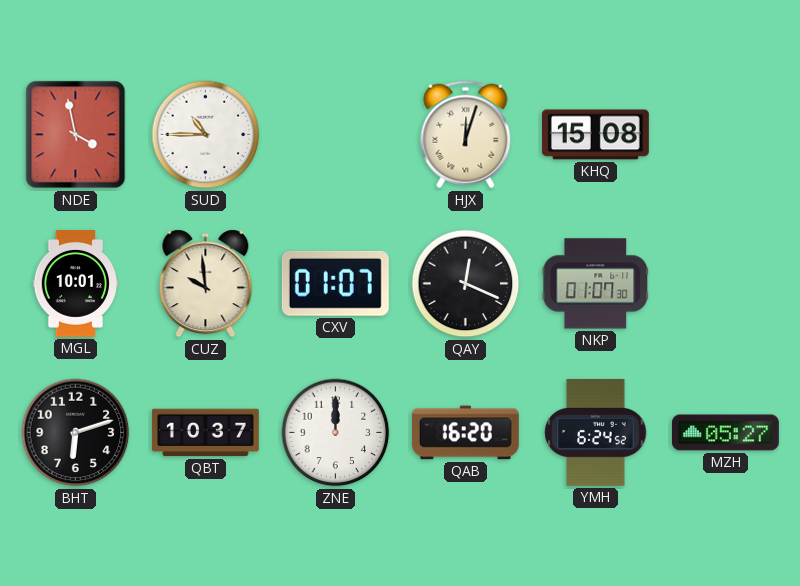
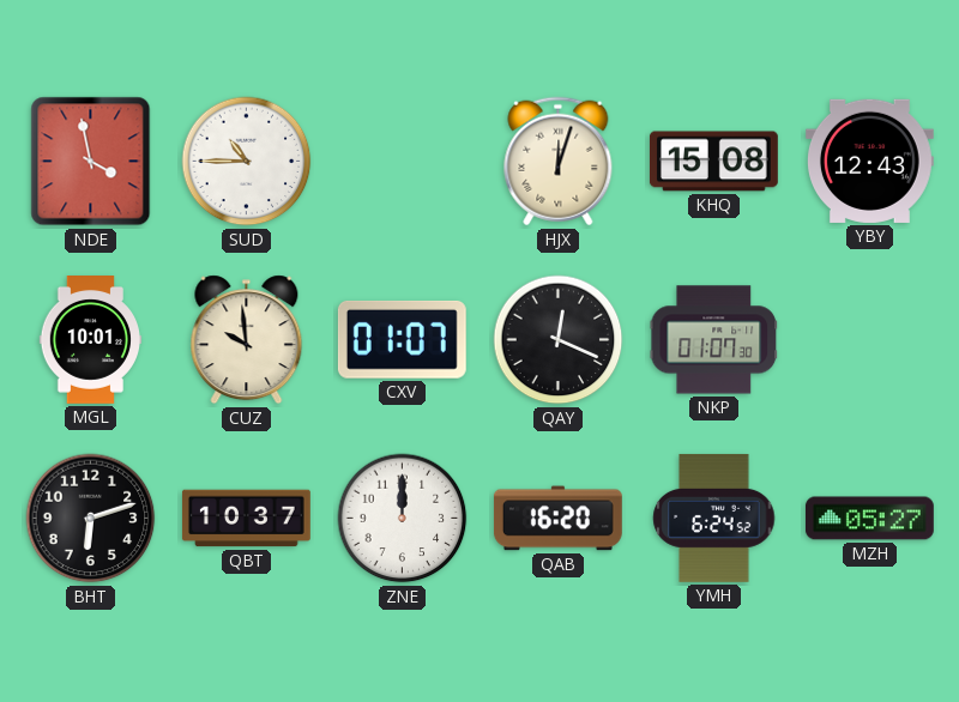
YBY: none -> 12:43 (869, 161)
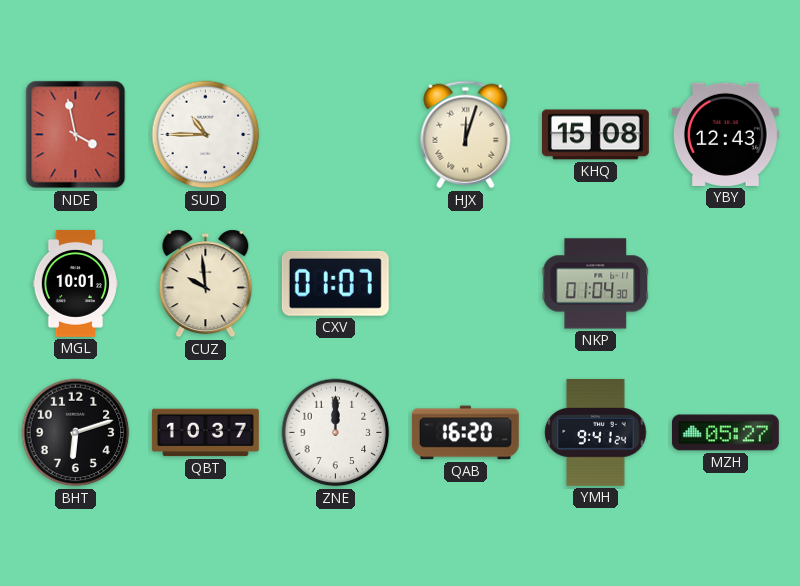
QAY: 12:19 -> none (559, 340)
NKP: 01:07 -> 01:04 (596, 284)
YMH: 6:24 -> 9:41 (596, 432)
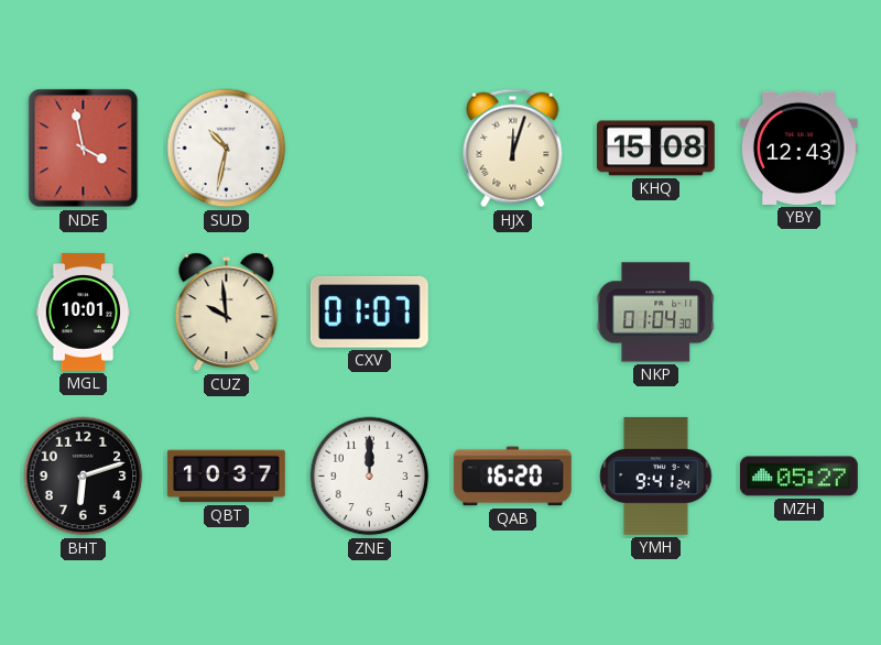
SUD: 10:45 -> 10:32 (227, 149)
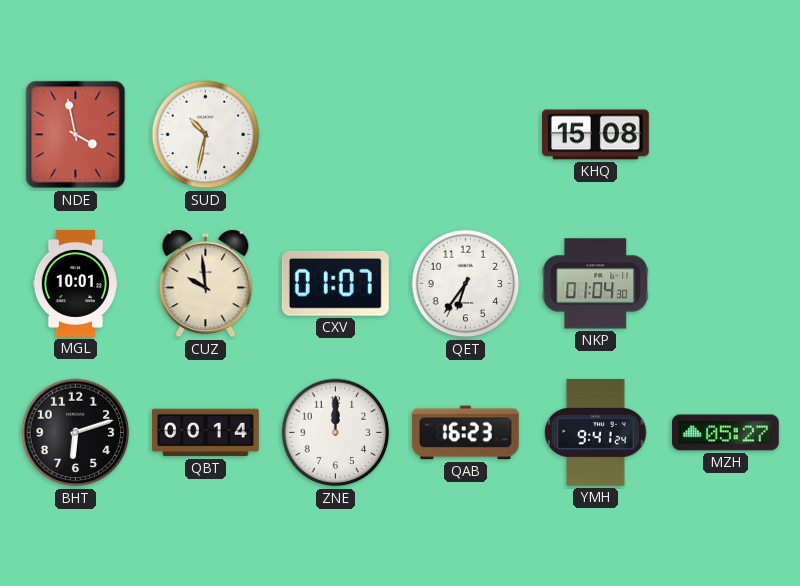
HJX: 12:03 -> none (513, 149)
YBY: 12:43 -> none (798, 147)
QET: none -> 6:36 (466, 284)
QBT: 10:37 -> 00:14 (205, 433)
QAB: 16:20 -> 16:23 (465, 433)
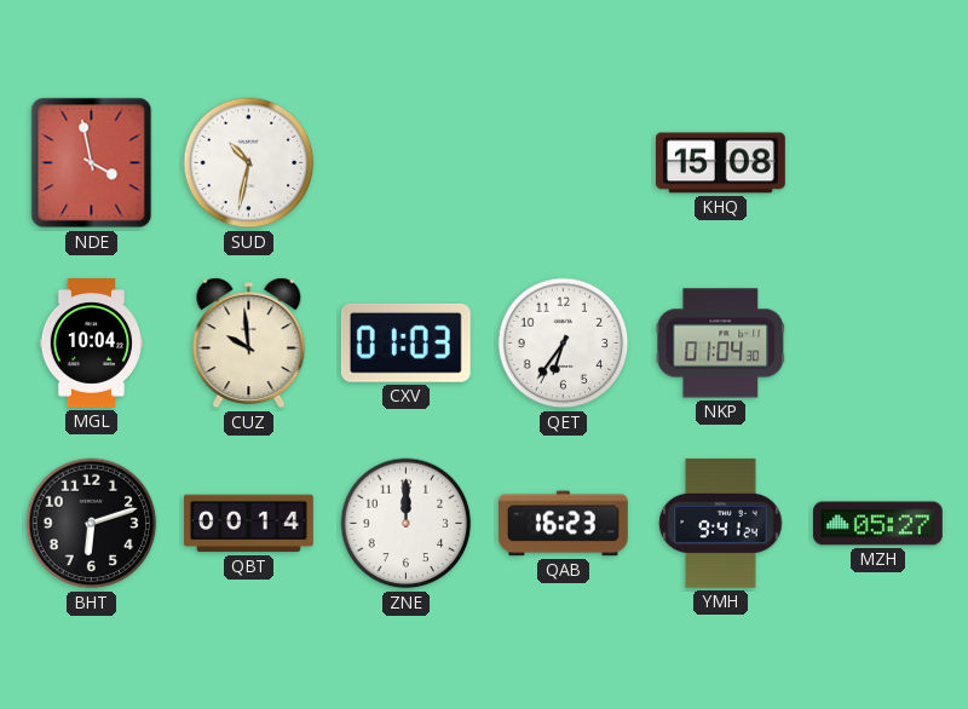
MGL: 10:01 -> 10:04 (92, 344)
CXV: 01:07 -> 01:03 (405, 342)
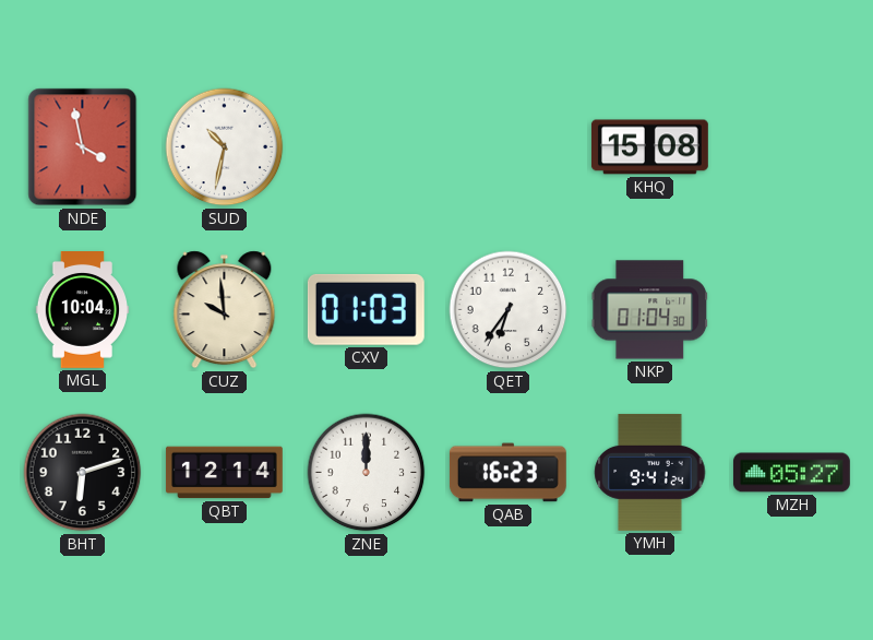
QBT: 00:14 -> 12:14 (224, 473)
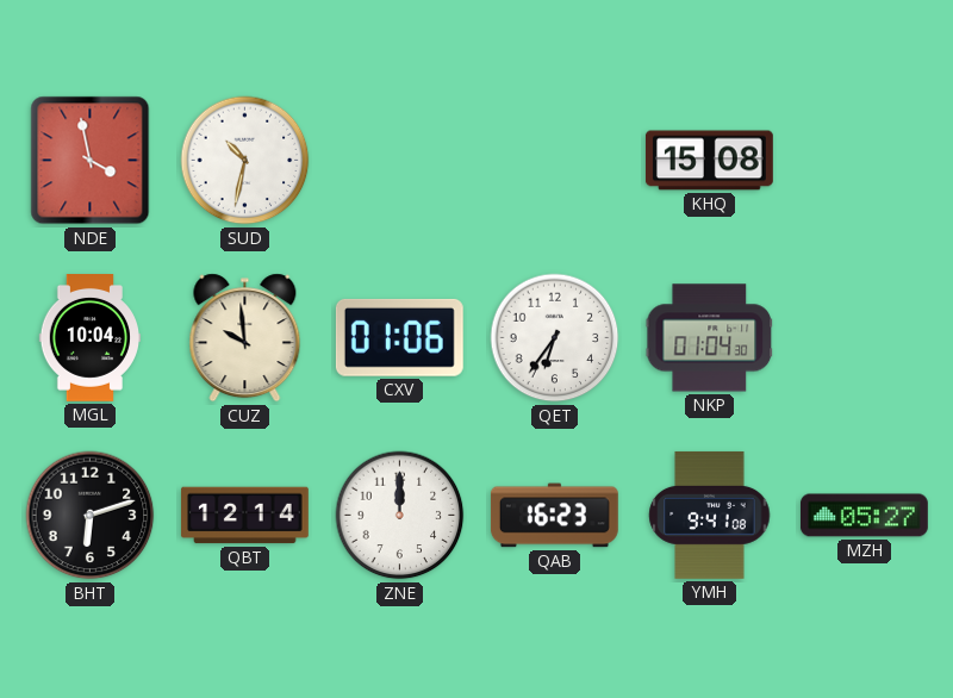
CXV: 01:03 -> 01:06 (399, 337)
YMH: 9:41:24 -> 9:41:08 (710, 515)
